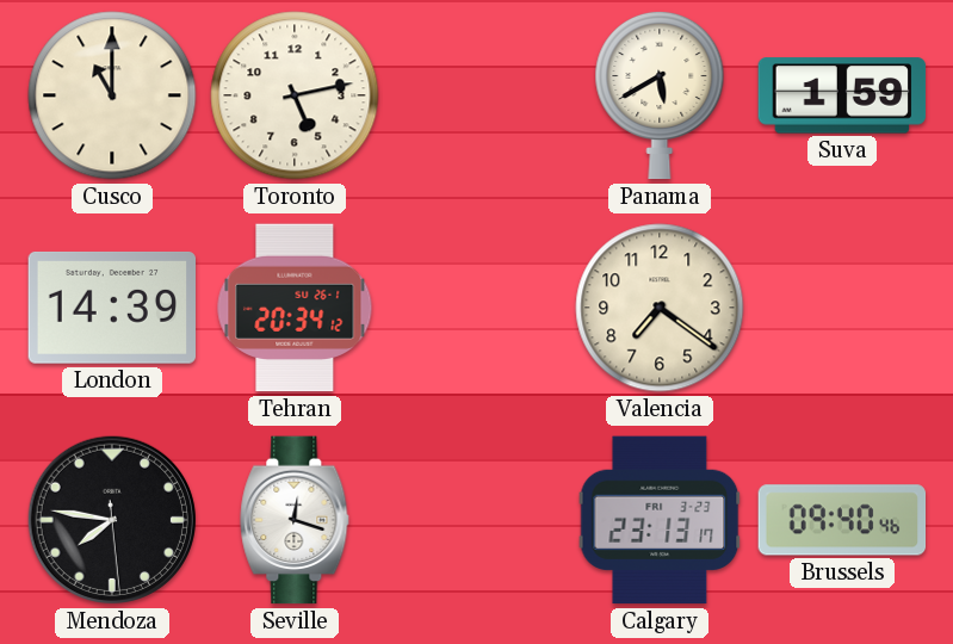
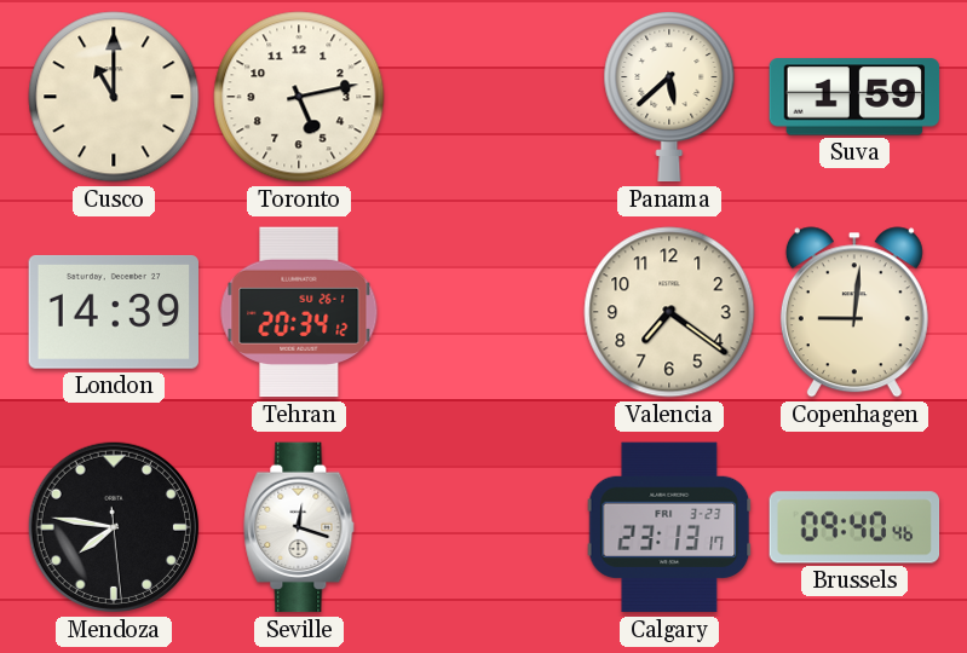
Panama: 5:40 -> 5:38 (669, 97)
Copenhagen: none -> 9:01 (854, 312)
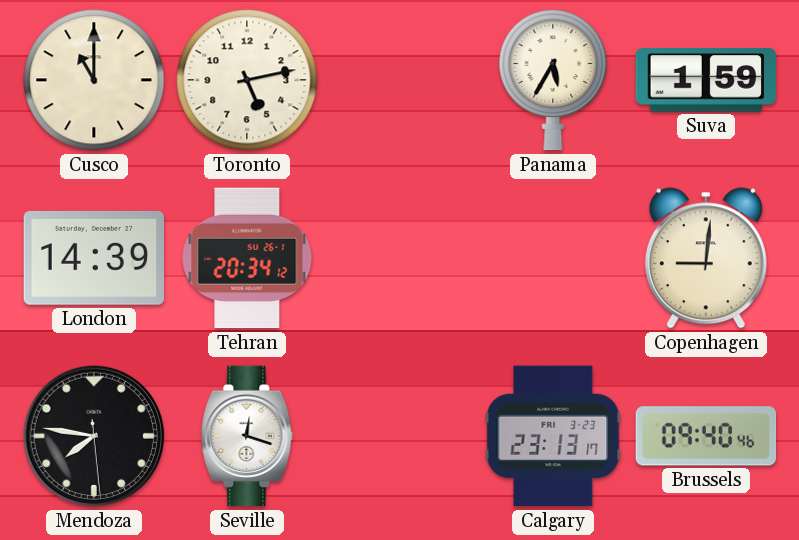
Panama: 5:38 -> 5:35 (553, 80)
Valencia: 7:21 -> none (669, 312)
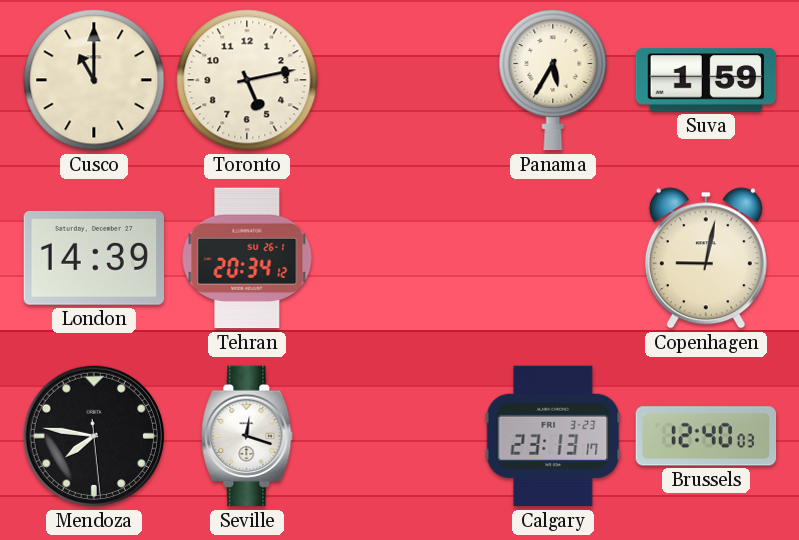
Copenhagen: 9:01 -> 9:02 (706, 258)
Brussels: 09:40 -> 12:40 (706, 436)
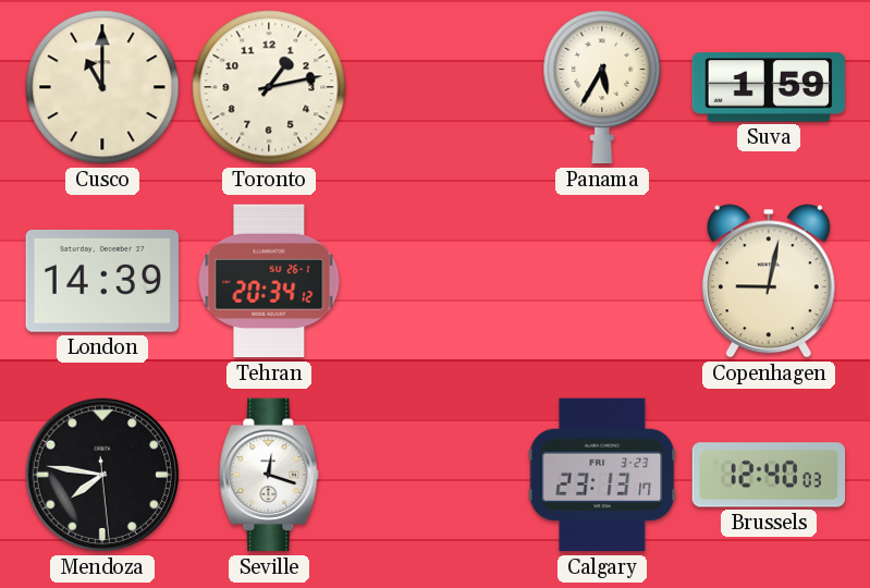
Toronto: 5:13 -> 1:13 (269, 87)
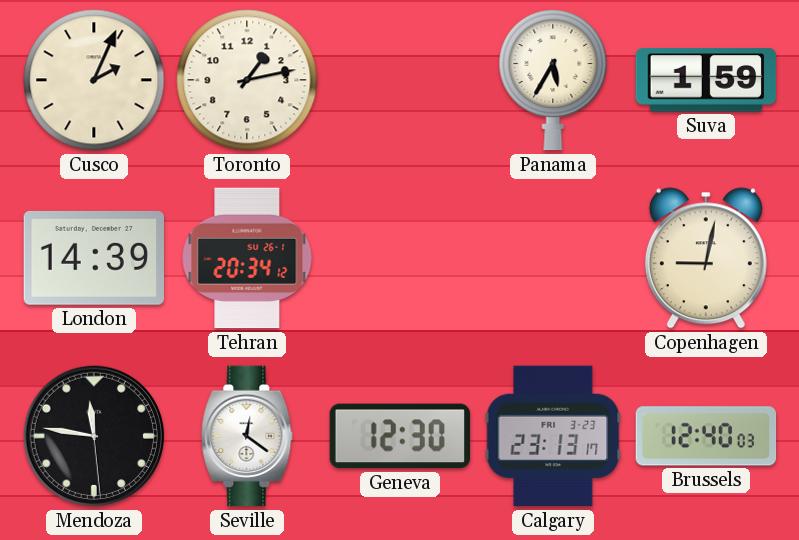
Cusco: 11:00 -> 2:04 (94, 80)
Mendoza: 7:46 -> 11:46 (94, 436)
Seville: 12:18 -> 12:21 (247, 436)
Geneva: none -> 12:30 (400, 436)
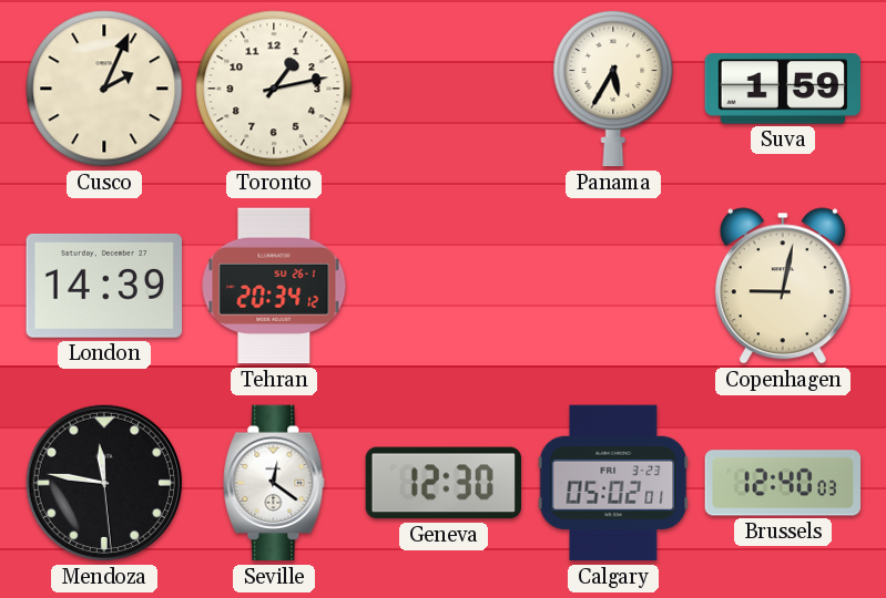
Calgary: 23:13 -> 05:02 (613, 483)
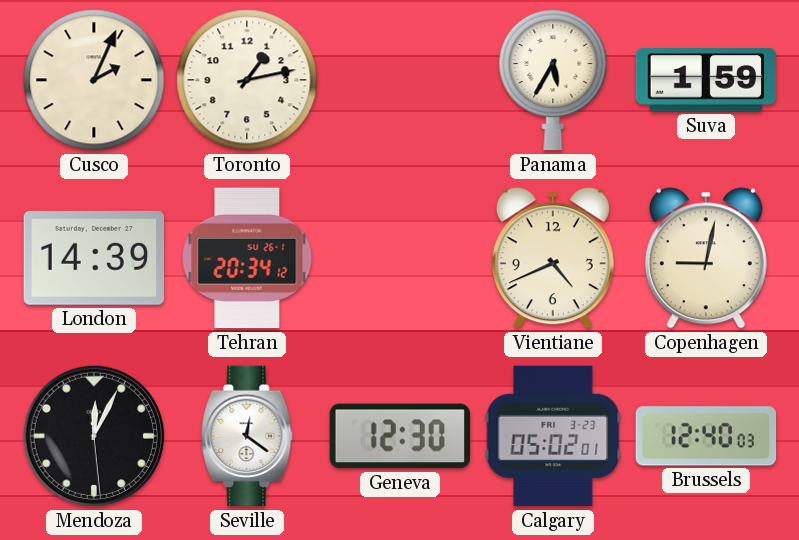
Vientiane: none -> 4:41 (553, 258)
Mendoza: 11:46 -> 12:04 (94, 436)
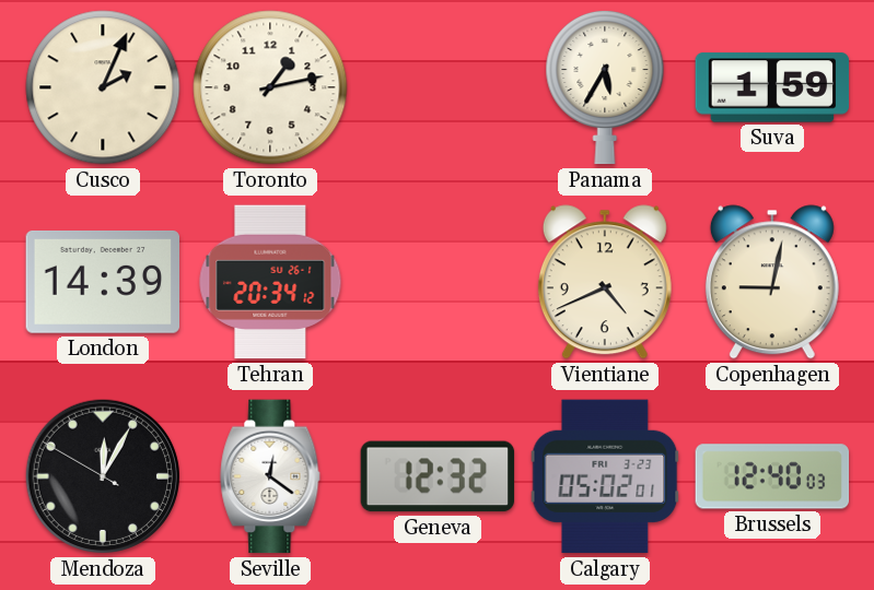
Mendoza: 12:04:29 -> 12:04:50 (103, 476)
Geneva: 12:30 -> 12:32 (438, 476)
